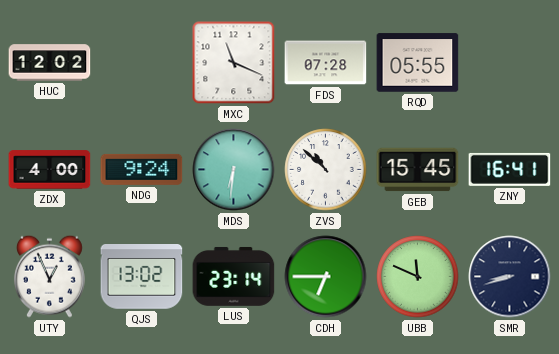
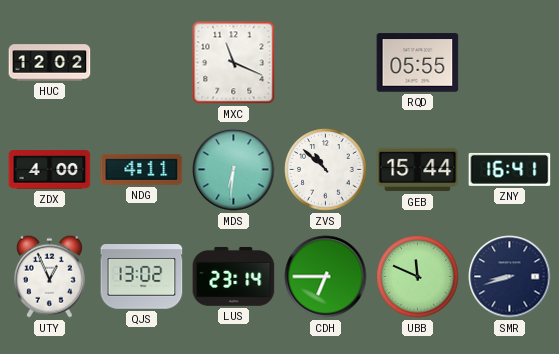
FDS: 07:28 -> none (326, 63)
NDG: 9:24 -> 4:11 (142, 169)
GEB: 15:45 -> 15:44 (418, 170)
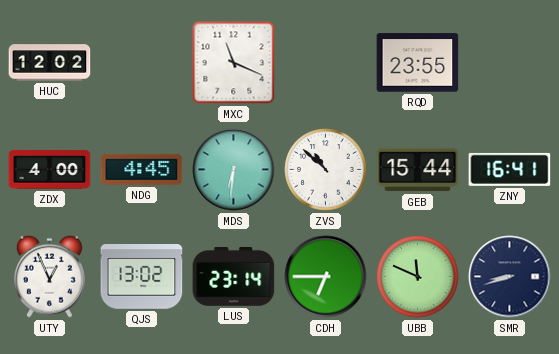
RQD: 05:55 -> 23:55 (418, 63)
NDG: 4:11 -> 4:45 (142, 169)
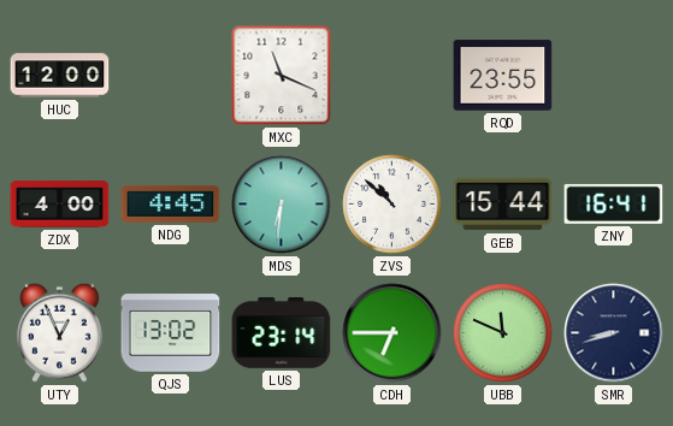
HUC: 12:02 -> 12:00 (60, 76)
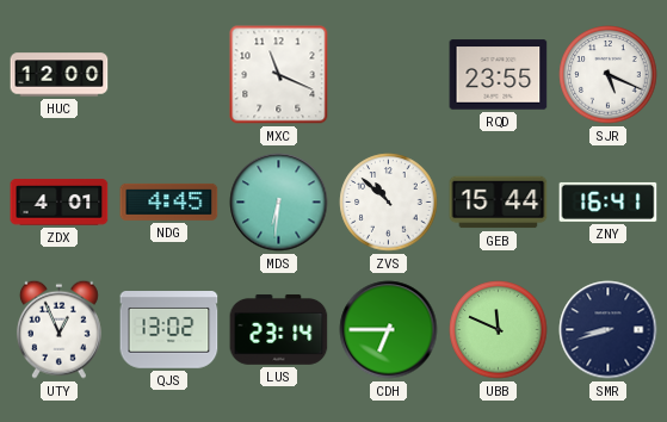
SJR: none -> 5:19 (609, 75)
ZDX: 4:00 -> 4:01 (60, 203)
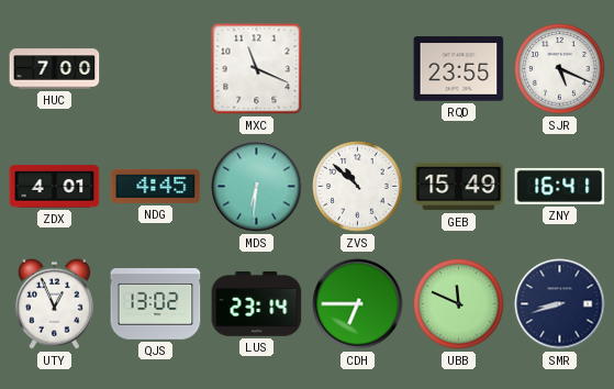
HUC: 12:00 -> 7:00 (55, 69)
GEB: 15:44 -> 15:49 (459, 187)
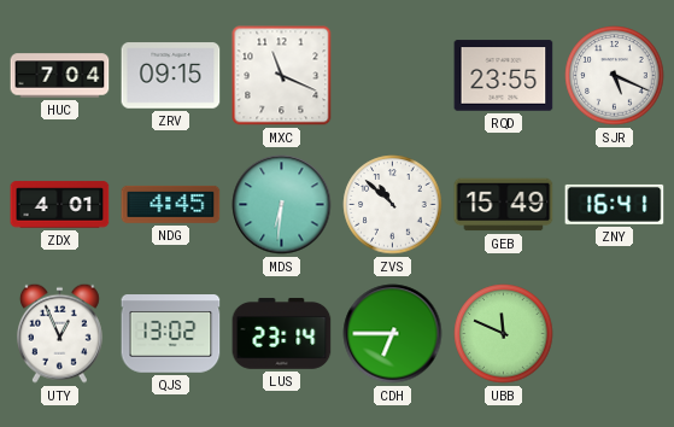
HUC: 7:00 -> 7:04 (60, 76)
ZRV: none -> 09:15 (171, 76)
SMR: 8:42 -> none (560, 304)
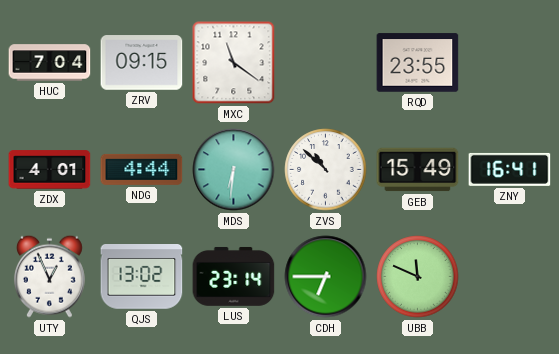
MXC: 11:19 -> 11:21 (234, 63)
SJR: 5:19 -> none (615, 76)
NDG: 4:45 -> 4:44 (142, 169)
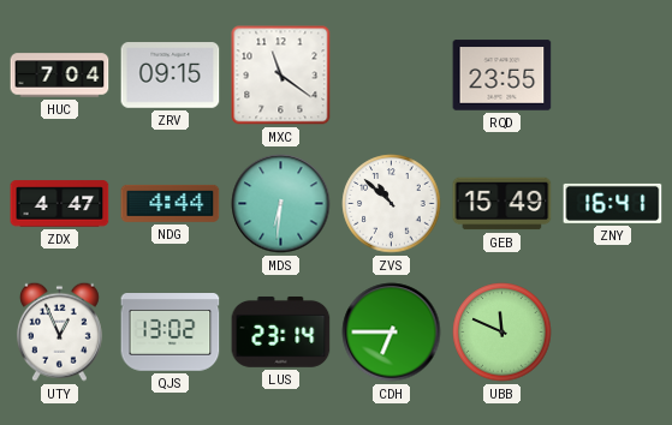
ZDX: 4:01 -> 4:47 (60, 204)
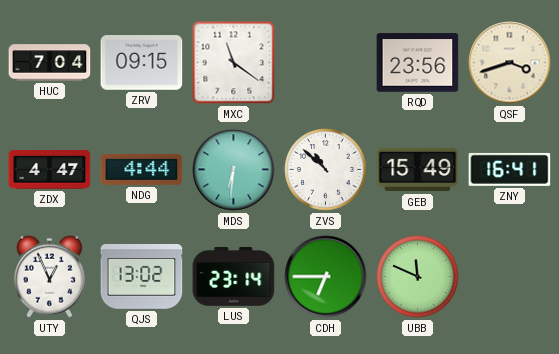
RQD: 23:55 -> 23:56 (418, 63)
QSF: none -> 3:42 (510, 63)
